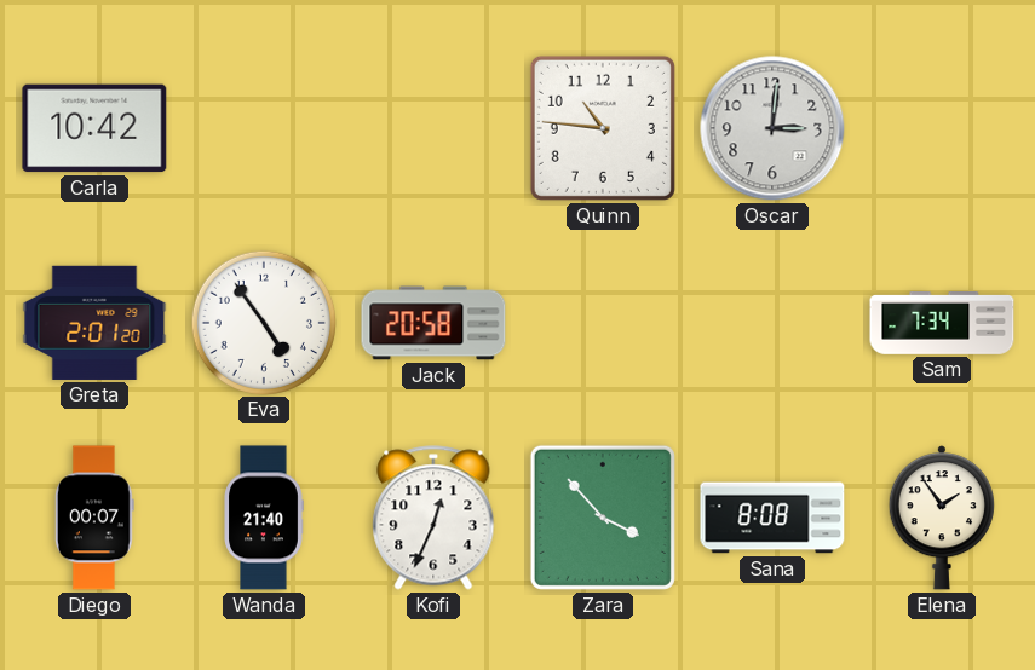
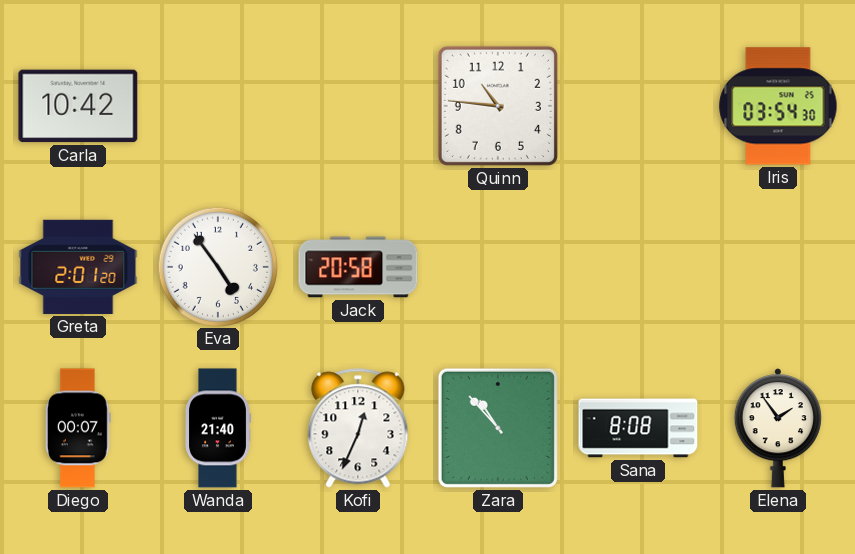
Oscar: 3:01 -> none (772, 128)
Iris: none -> 03:54 (778, 106)
Sam: 7:34 -> none (942, 324)
Zara: 3:53 -> 10:53 (498, 428)
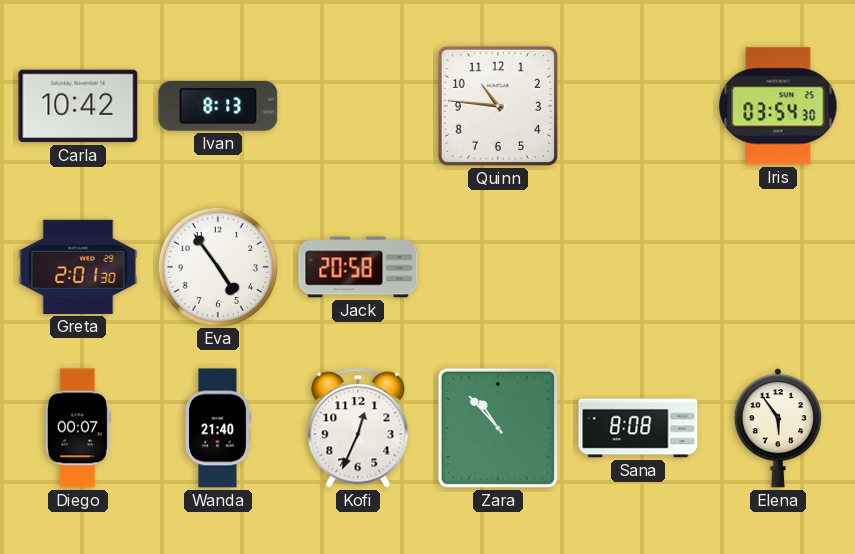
Ivan: none -> 8:13 (218, 107)
Greta: 2:01:20 -> 2:01:30 (78, 267)
Elena: 1:54 -> 5:54 (778, 428)
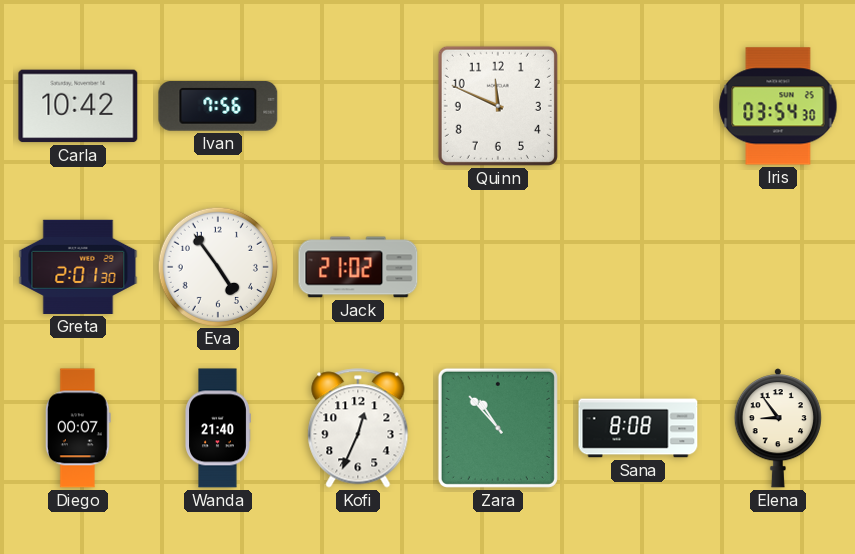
Ivan: 8:13 -> 7:56 (218, 107)
Quinn: 10:46 -> 11:49 (498, 106)
Jack: 20:58 -> 21:02 (358, 267)
Elena: 5:54 -> 8:54 (778, 428)
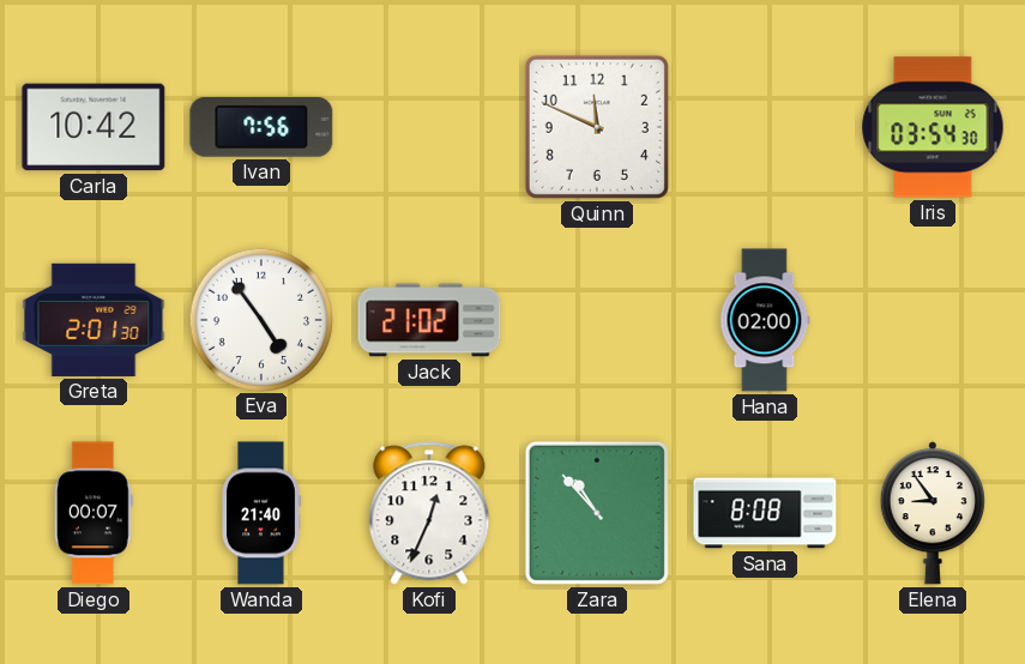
Hana: none -> 02:00 (765, 320)
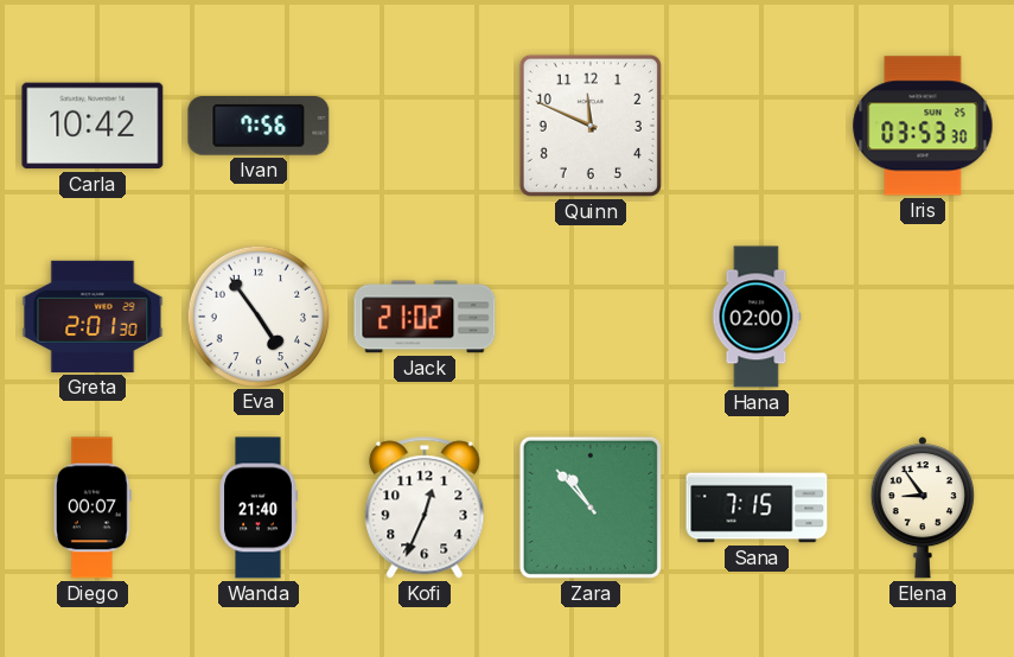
Iris: 03:54 -> 03:53 (923, 126)
Sana: 8:08 -> 7:15 (757, 508)
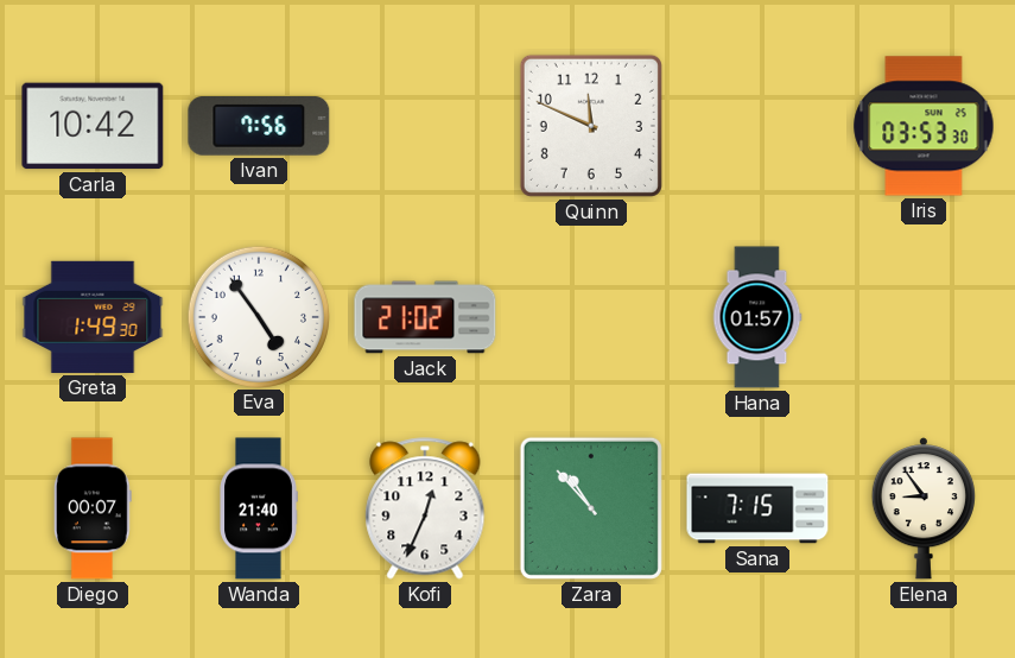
Greta: 2:01 -> 1:49 (93, 317)
Hana: 02:00 -> 01:57 (757, 317)
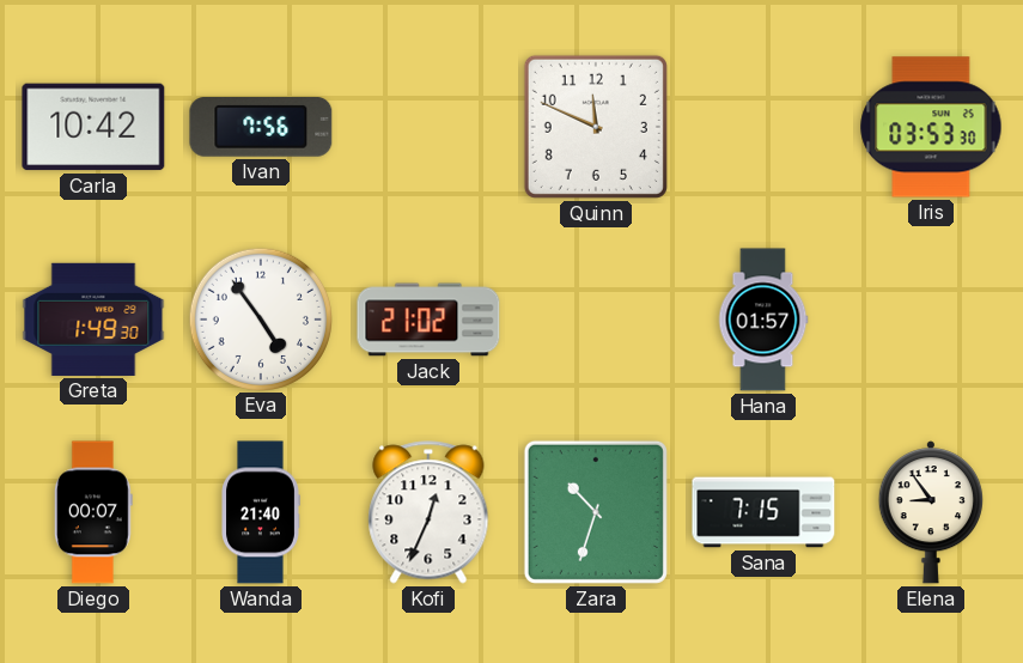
Zara: 10:53 -> 10:33 (596, 512)
